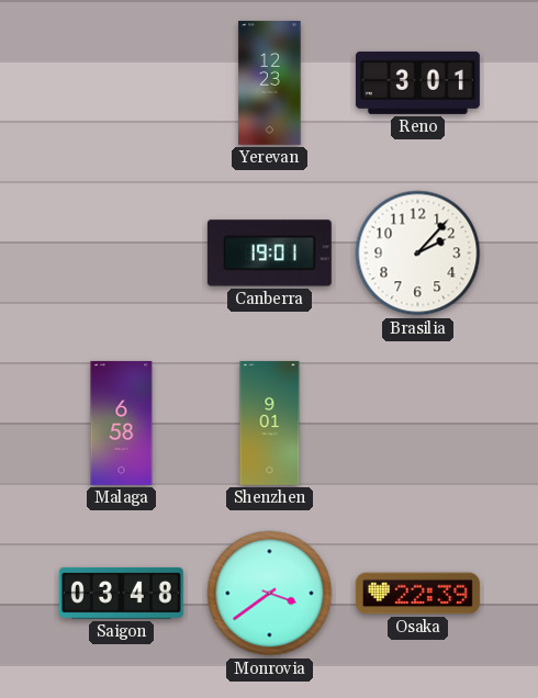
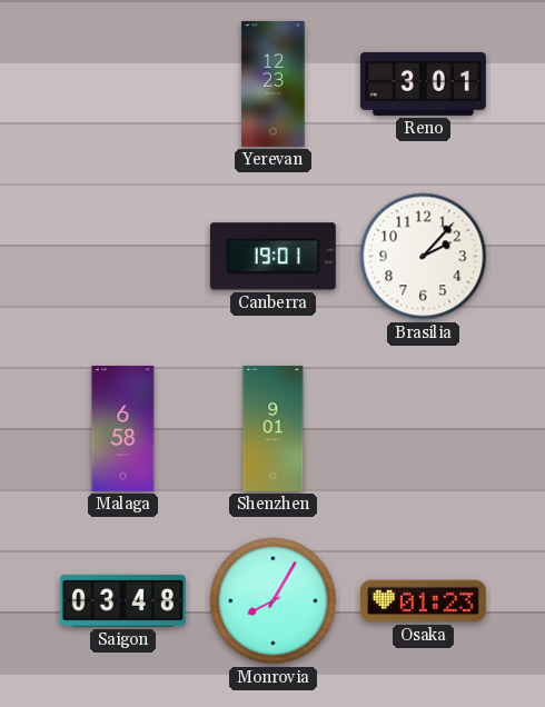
Monrovia: 3:39 -> 8:05 (274, 601)
Osaka: 22:39 -> 01:23 (423, 601)
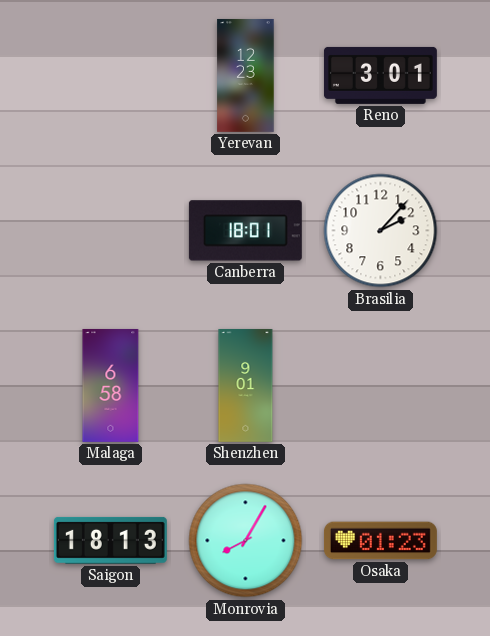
Canberra: 19:01 -> 18:01 (245, 231)
Saigon: 03:48 -> 18:13 (110, 540)
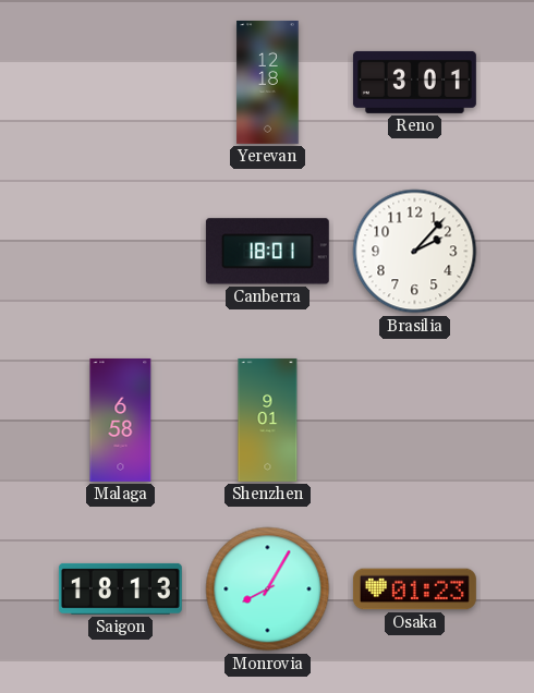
Yerevan: 12:23 -> 12:18 (268, 82)
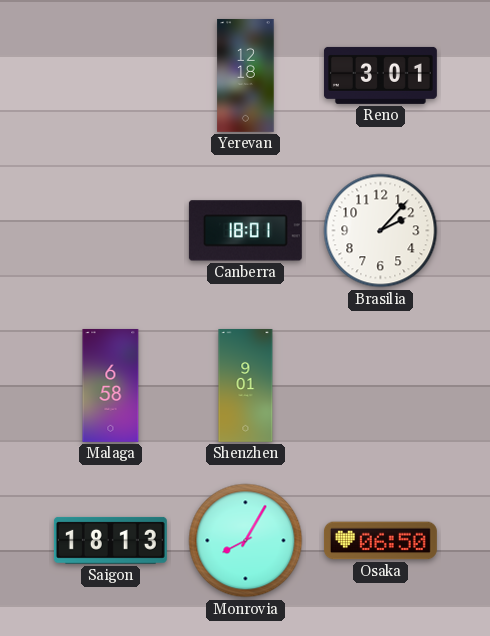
Osaka: 01:23 -> 06:50 (380, 541)
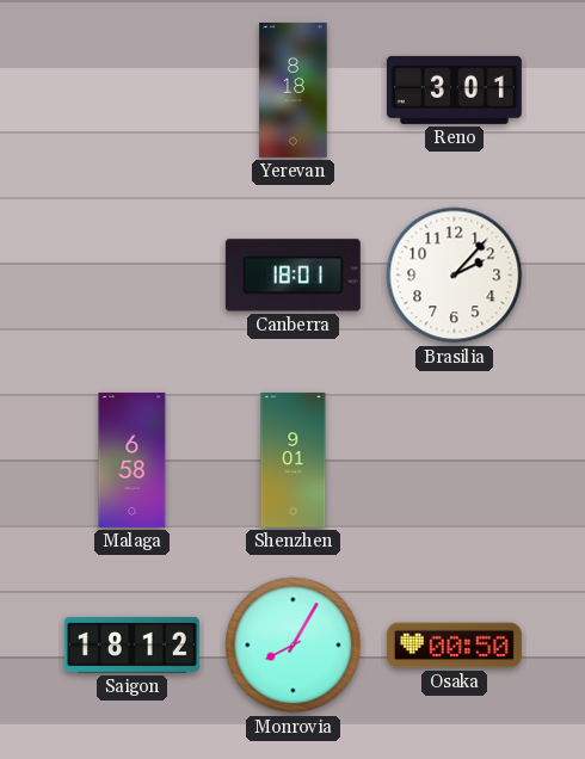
Yerevan: 12:18 -> 8:18 (294, 90)
Saigon: 18:13 -> 18:12 (131, 644)
Osaka: 06:50 -> 00:50 (454, 646)
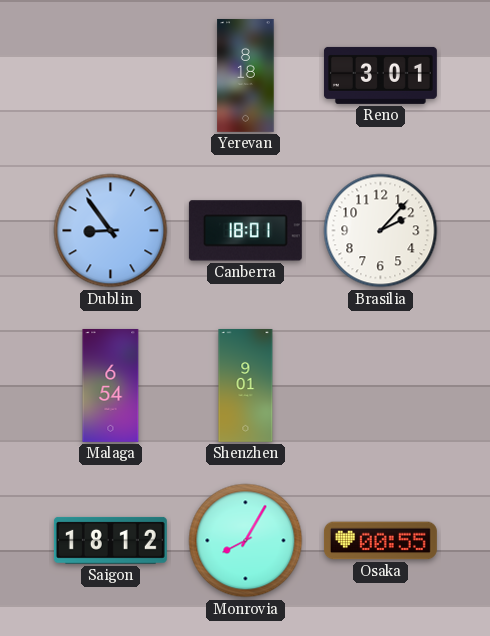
Dublin: none -> 8:54 (111, 231)
Malaga: 6:58 -> 6:54 (111, 385)
Osaka: 00:50 -> 00:55 (380, 541)
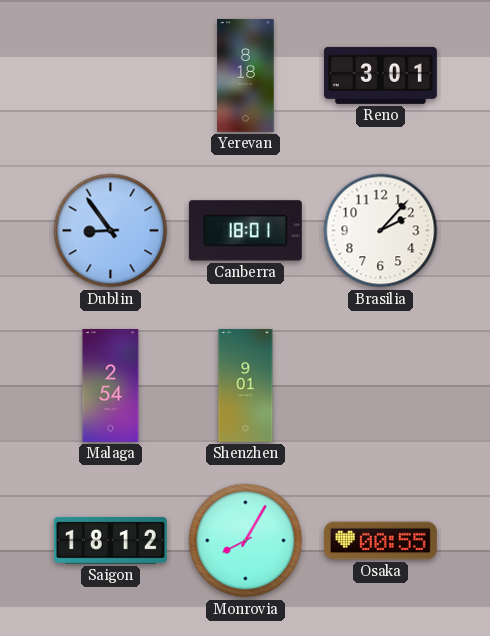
Malaga: 6:54 -> 2:54 (111, 385)
